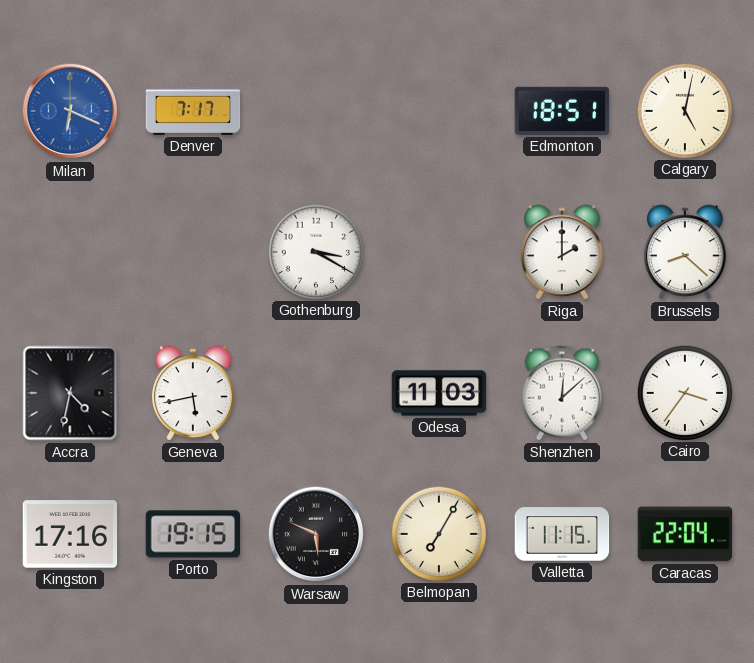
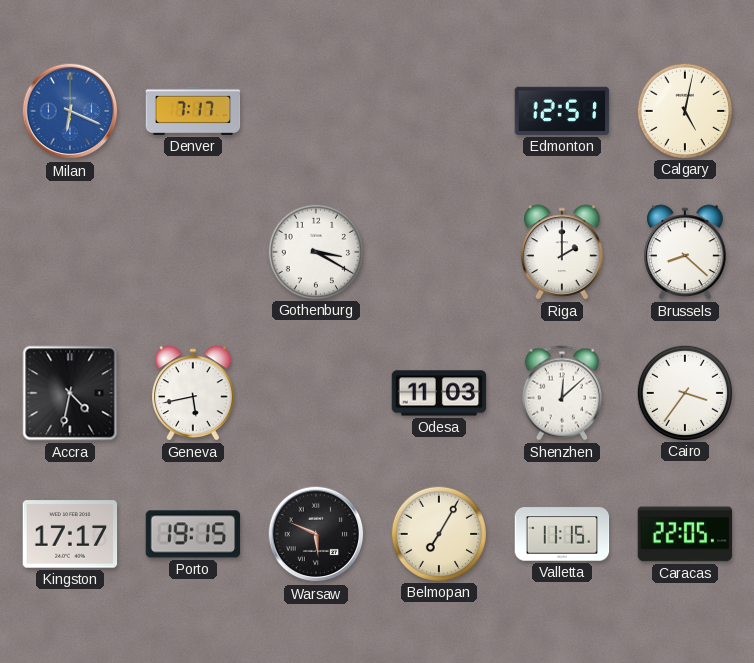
Edmonton: 18:51 -> 12:51 (562, 111)
Kingston: 17:16 -> 17:17 (70, 534)
Caracas: 22:04 -> 22:05 (685, 534)
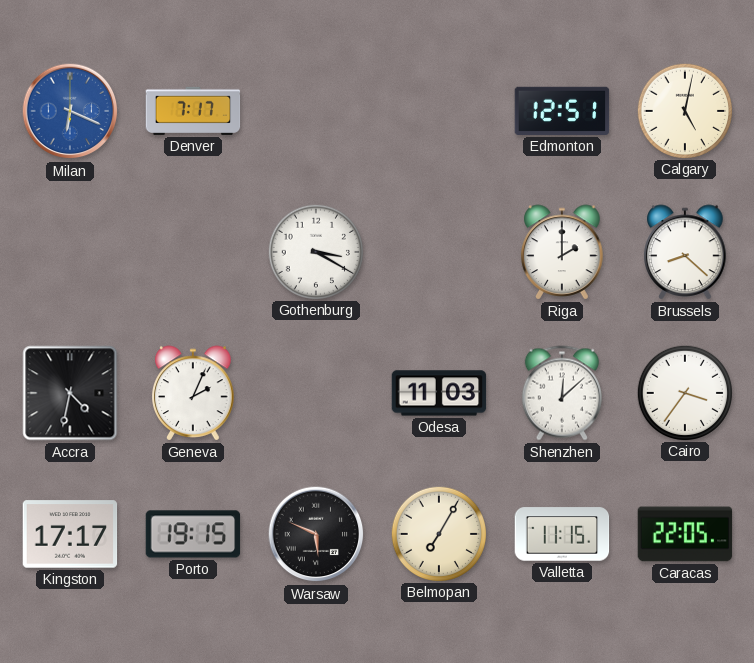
Geneva: 5:43 -> 2:04 (193, 393)
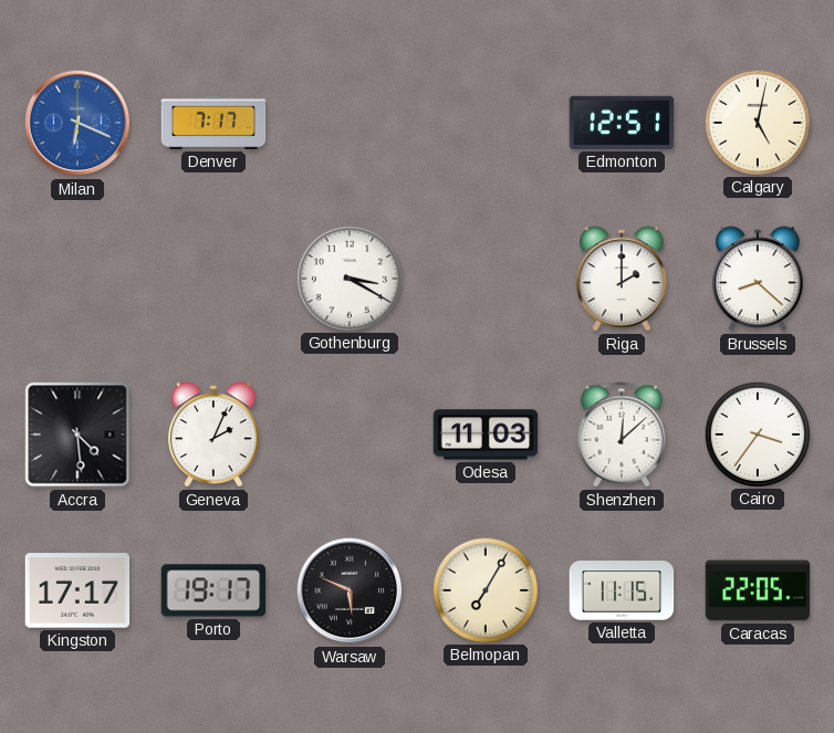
Accra: 4:32 -> 4:29 (77, 434)
Porto: 19:15 -> 19:17 (213, 590)
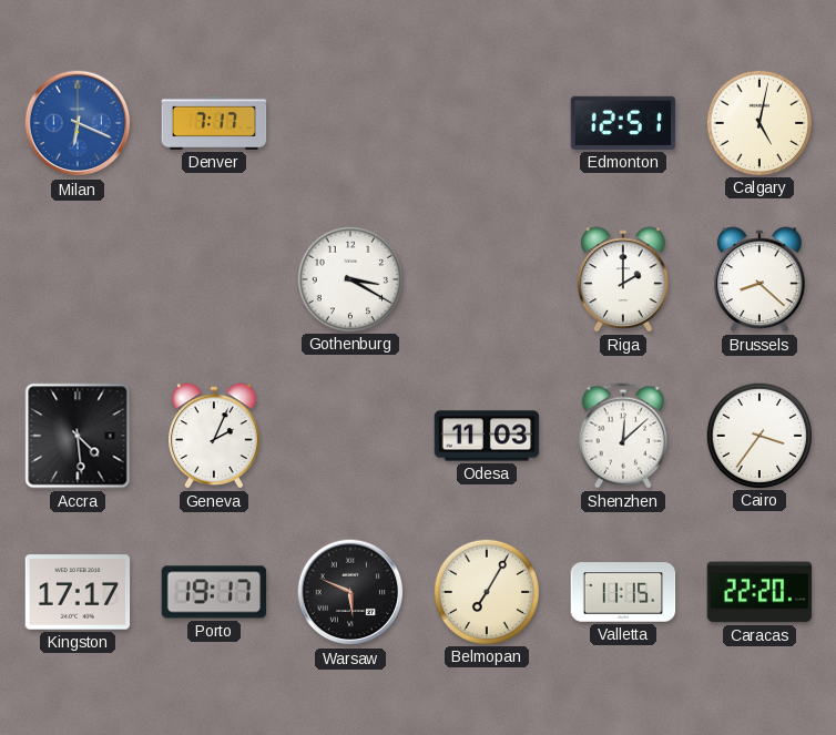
Caracas: 22:05 -> 22:20 (759, 592)
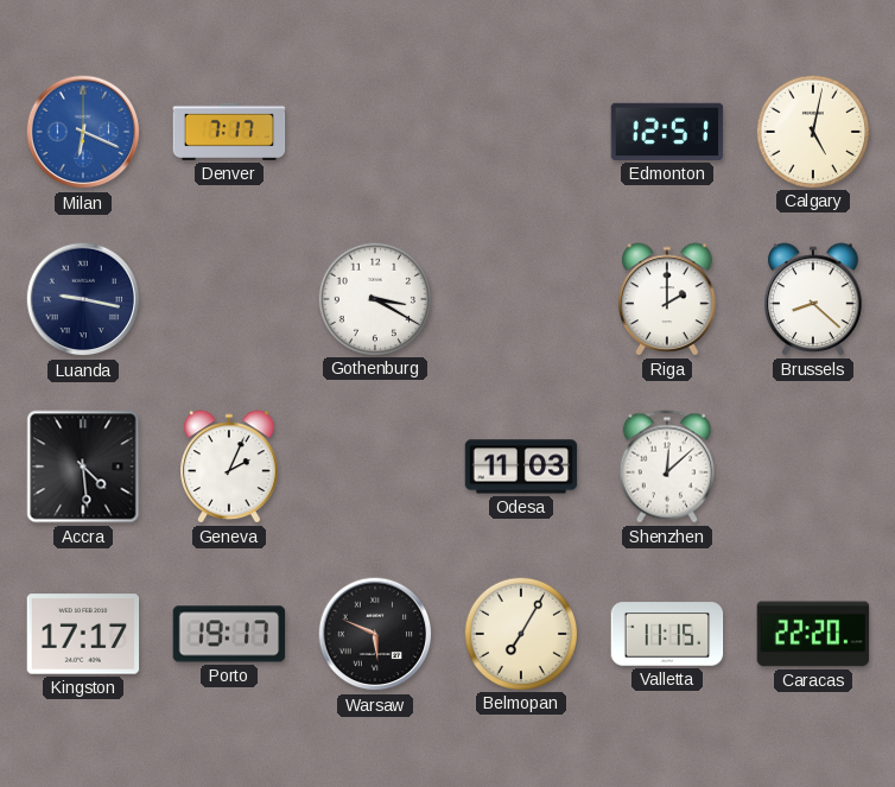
Luanda: none -> 9:17 (83, 299)
Cairo: 3:36 -> none (758, 435)
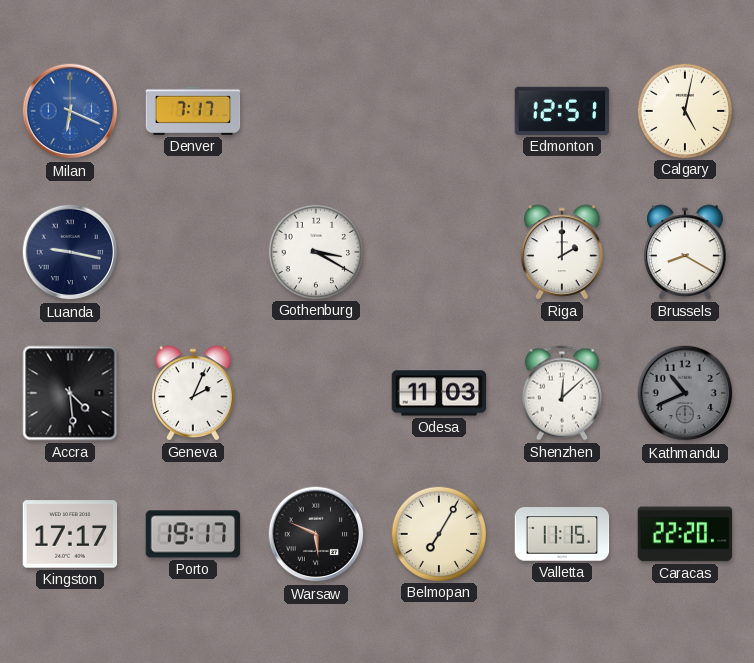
Brussels: 8:22 -> 8:20 (685, 252)
Kathmandu: none -> 10:41 (685, 393)
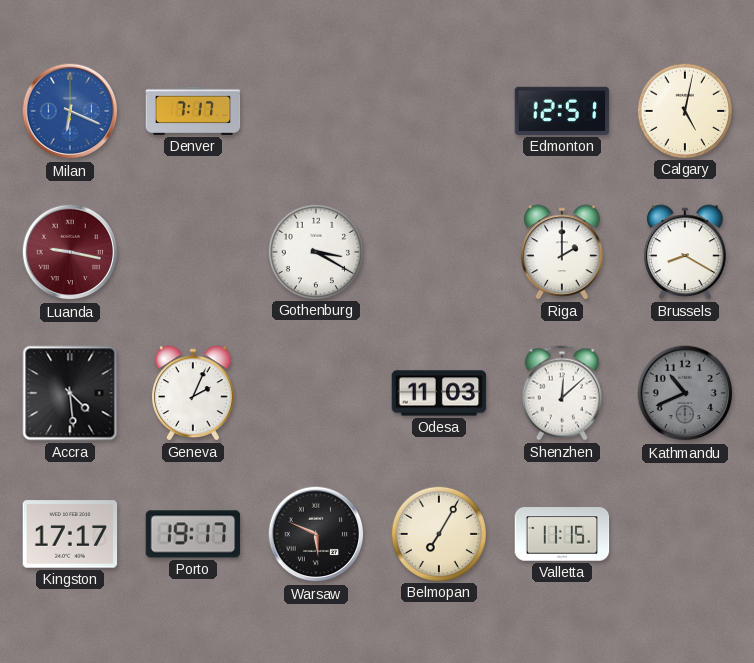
Luanda dial: navy -> burgundy (70, 252)
Caracas: 22:20 -> none (685, 534)
